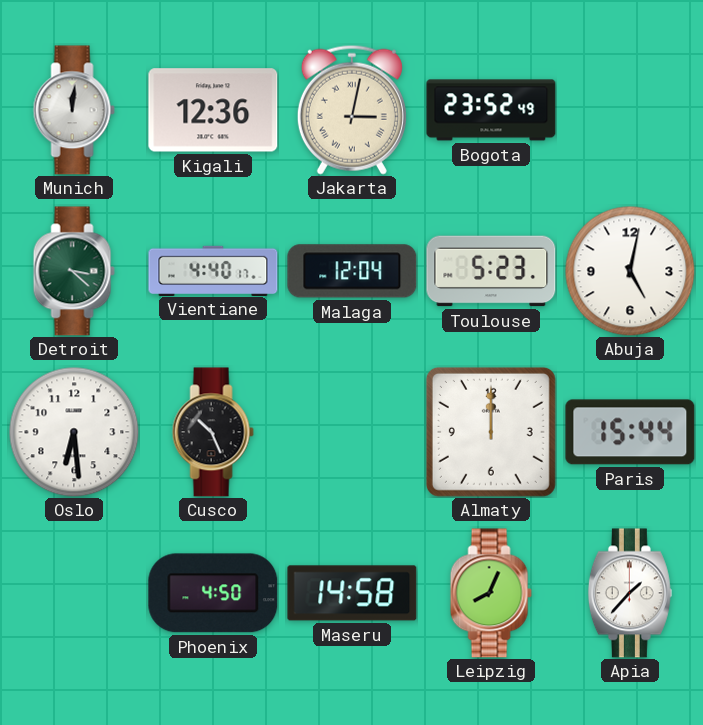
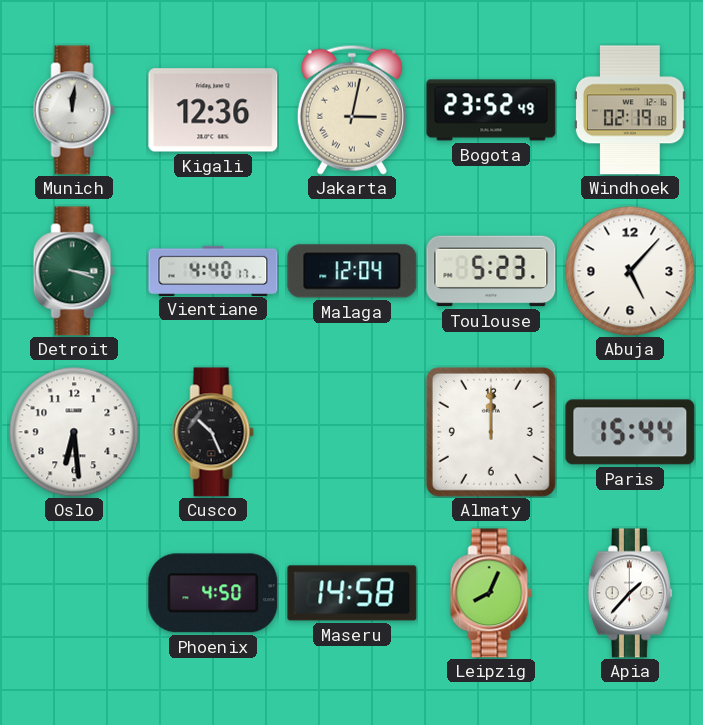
Windhoek: none -> 02:19 (630, 110)
Detroit: 3:22 -> 3:18 (74, 271)
Abuja: 5:02 -> 5:07 (630, 271)
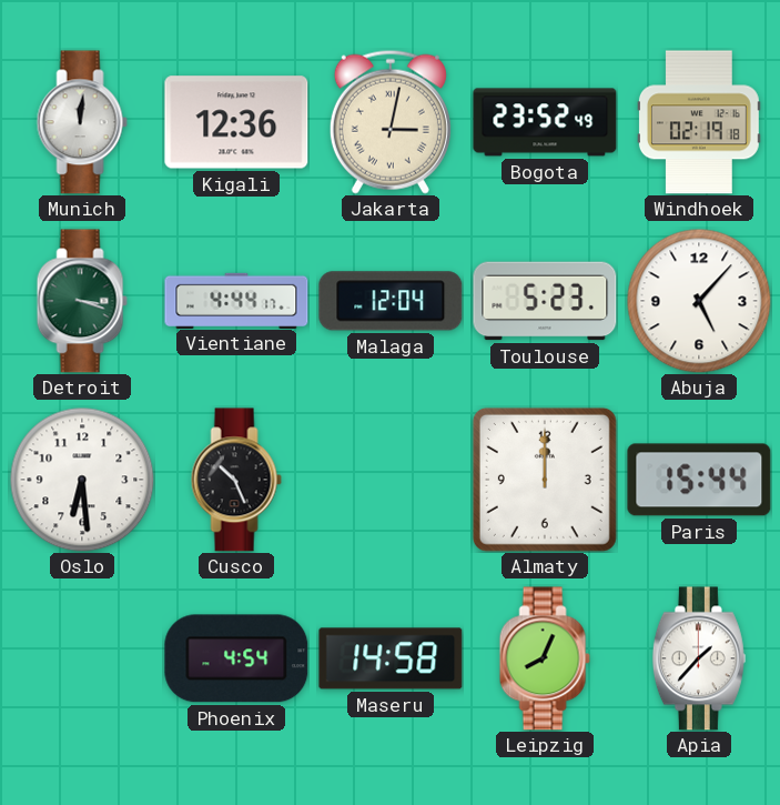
Vientiane: 4:40 -> 4:44 (236, 300)
Phoenix: 4:50 -> 4:54 (236, 658)
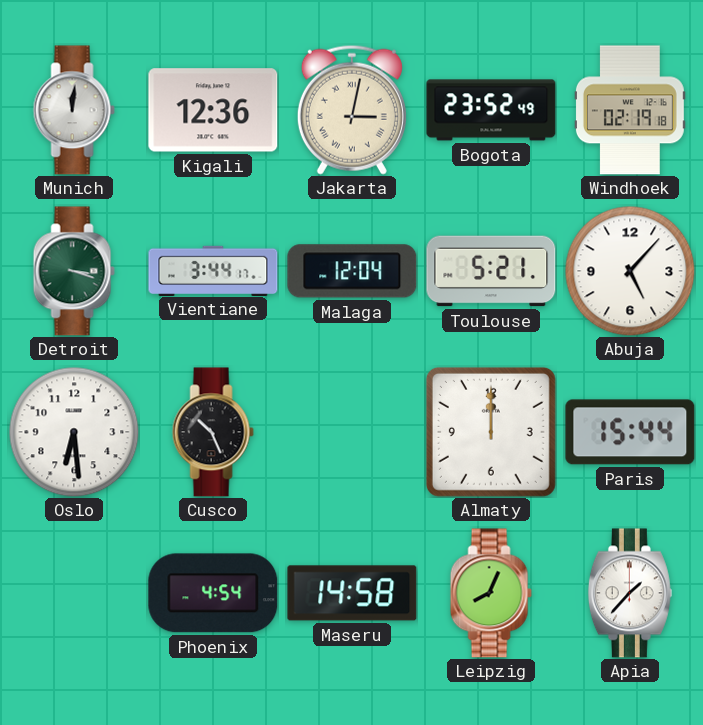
Vientiane: 4:44 -> 3:44 (213, 270)
Toulouse: 5:23 -> 5:21 (491, 271)
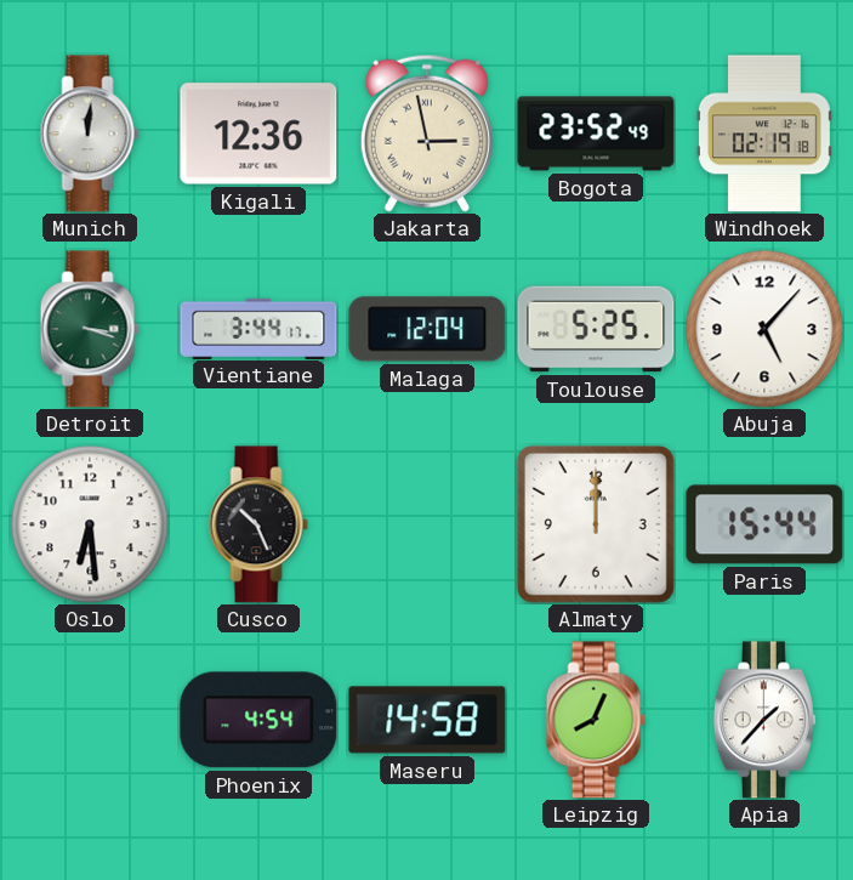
Jakarta: 3:02 -> 2:58 (427, 134)
Toulouse: 5:21 -> 5:25 (596, 329)
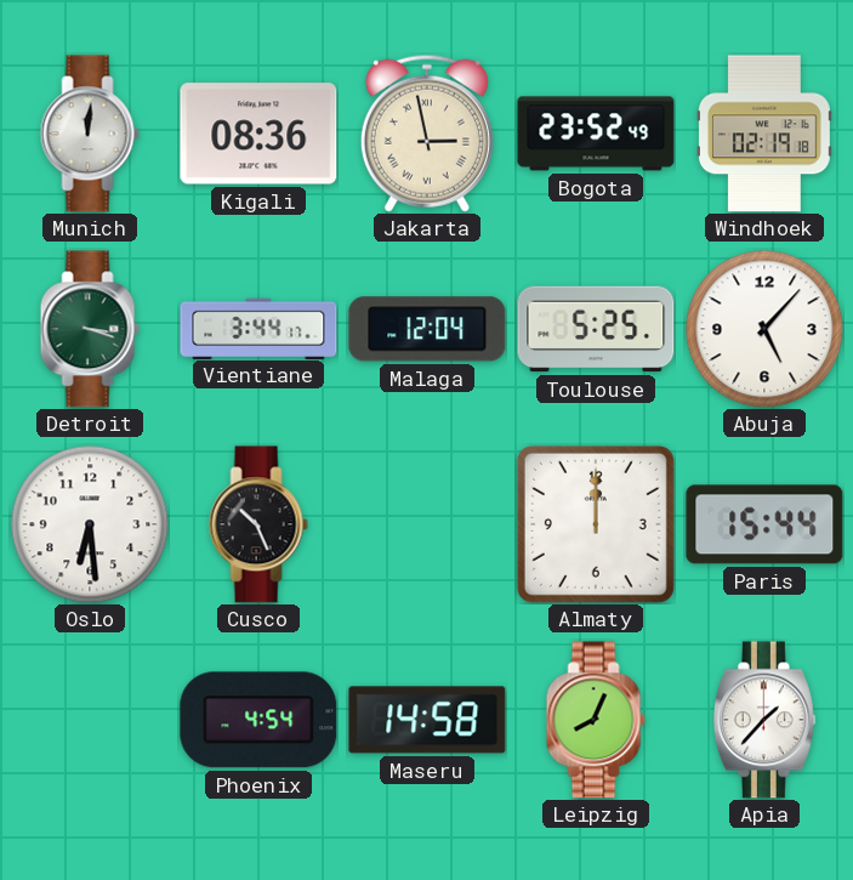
Kigali: 12:36 -> 08:36 (258, 134)
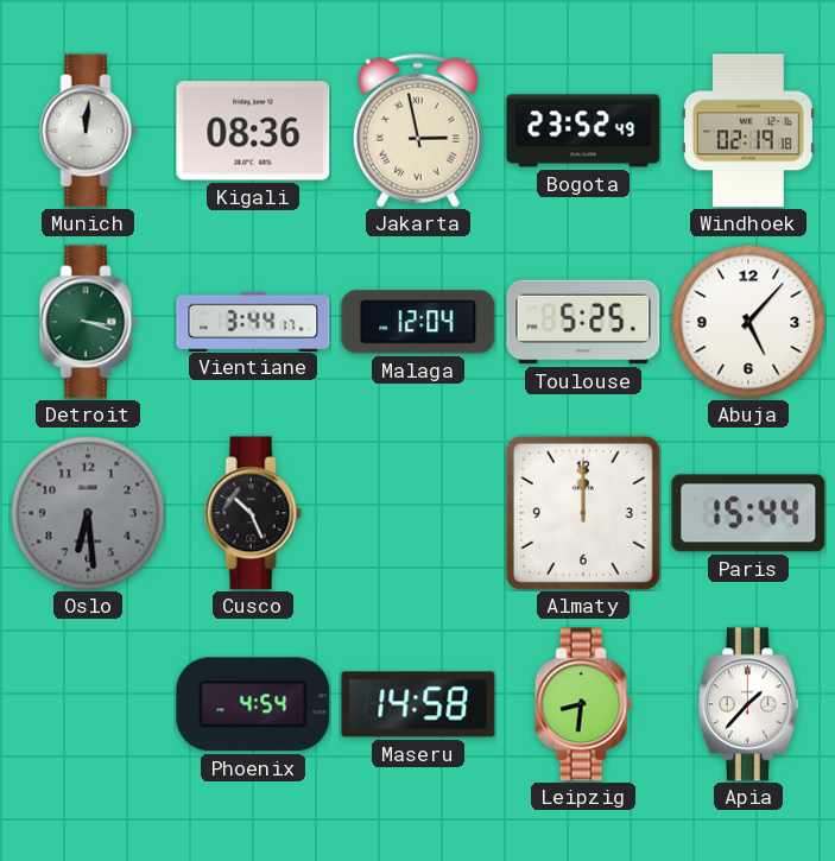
Oslo dial: white -> grey (88, 513)
Leipzig: 8:04 -> 8:31 (583, 704)
